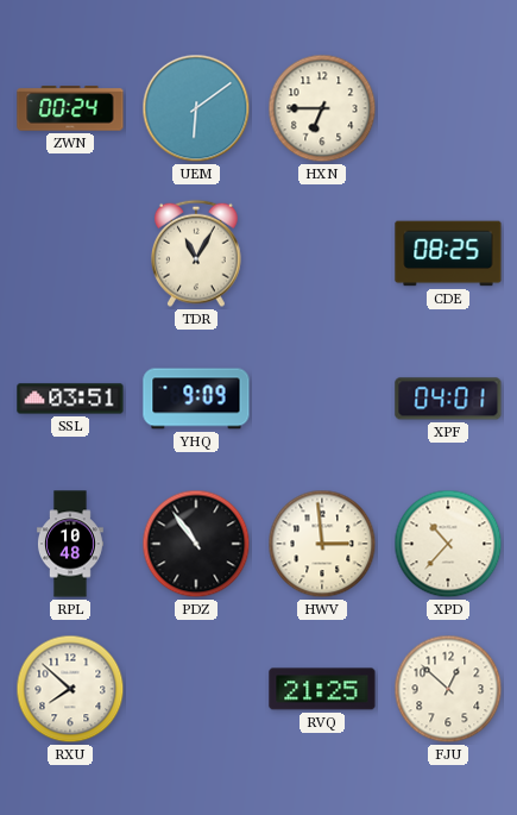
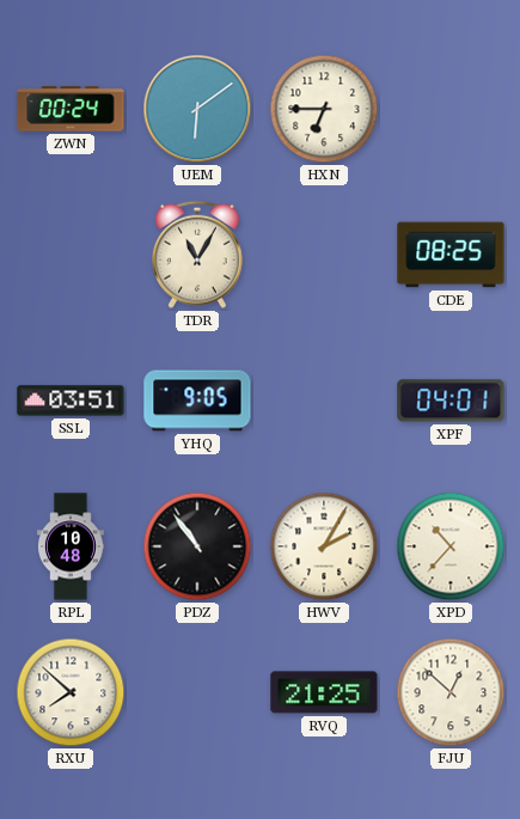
YHQ: 9:09 -> 9:05 (197, 401)
HWV: 2:59 -> 2:05 (324, 546)
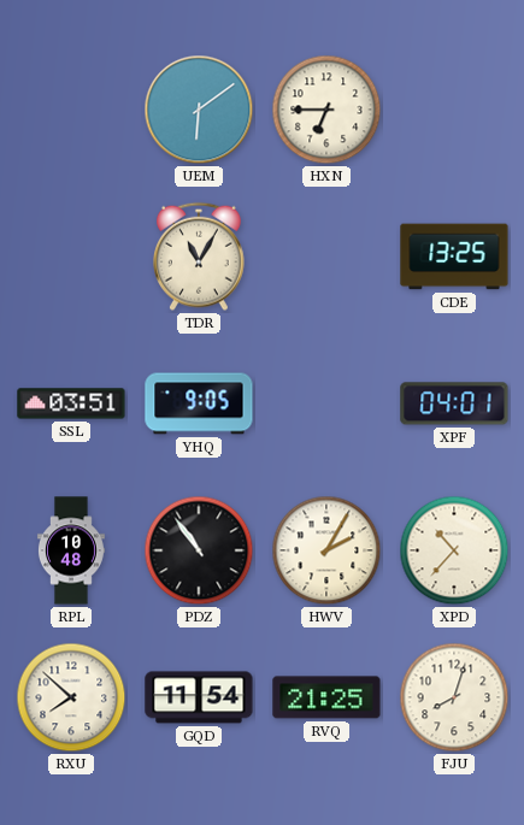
ZWN: 00:24 -> none (71, 109)
CDE: 08:25 -> 13:25 (454, 257)
GQD: none -> 11:54 (199, 697)
FJU: 12:52 -> 8:03 (454, 697)
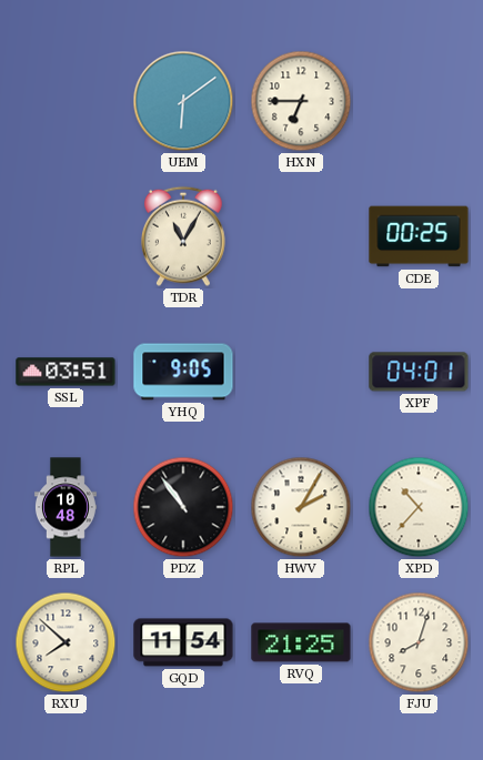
CDE: 13:25 -> 00:25 (419, 236)
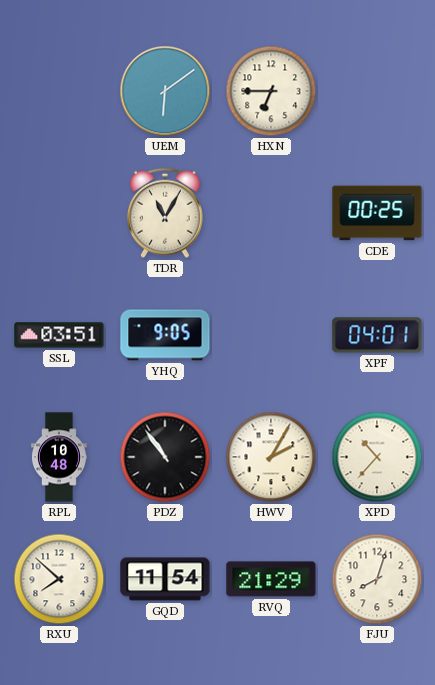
RVQ: 21:25 -> 21:29 (271, 579)
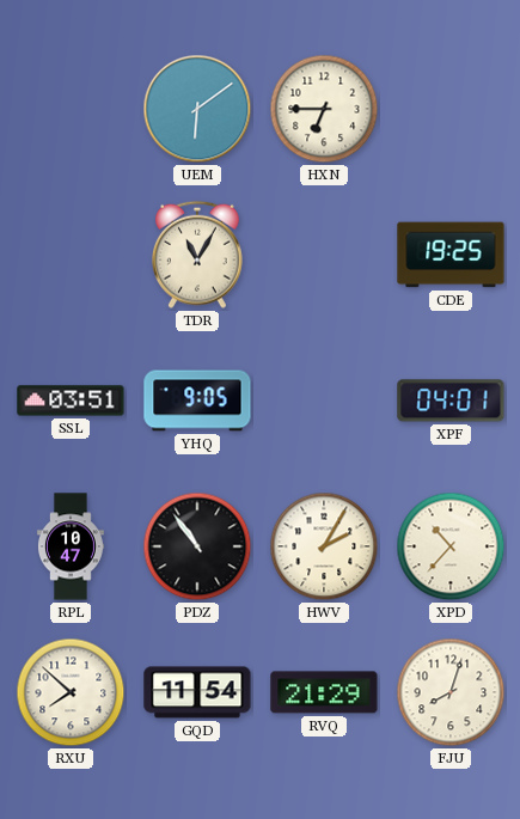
CDE: 00:25 -> 19:25 (451, 255)
RPL: 10:48 -> 10:47 (71, 546)
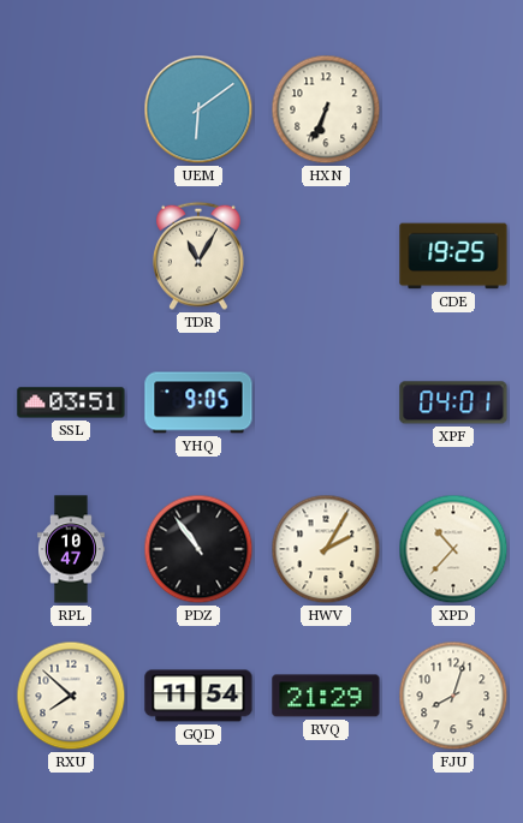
HXN: 6:45 -> 6:34 (326, 109)
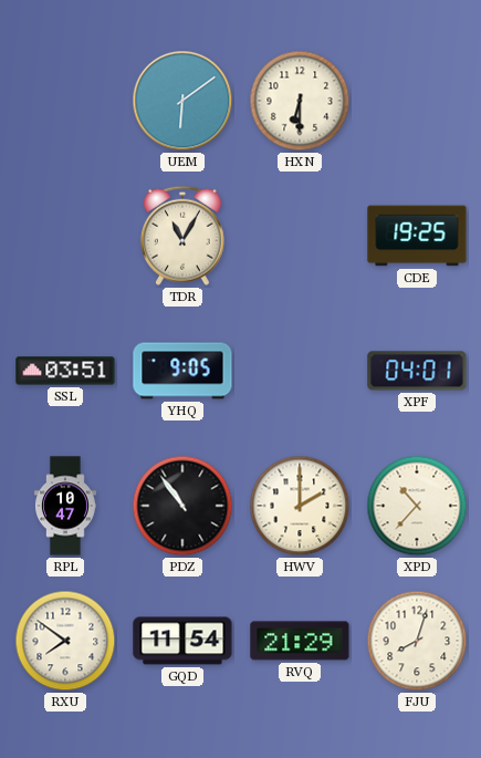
HXN: 6:34 -> 6:30 (300, 101)
HWV: 2:05 -> 2:00 (300, 506)
RXU: 7:52 -> 7:51 (65, 641)
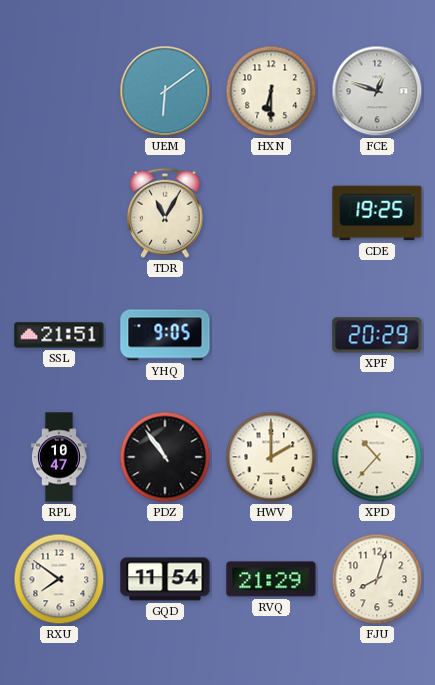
FCE: none -> 12:48 (377, 91)
SSL: 03:51 -> 21:51 (59, 335)
XPF: 04:01 -> 20:29 (377, 335)
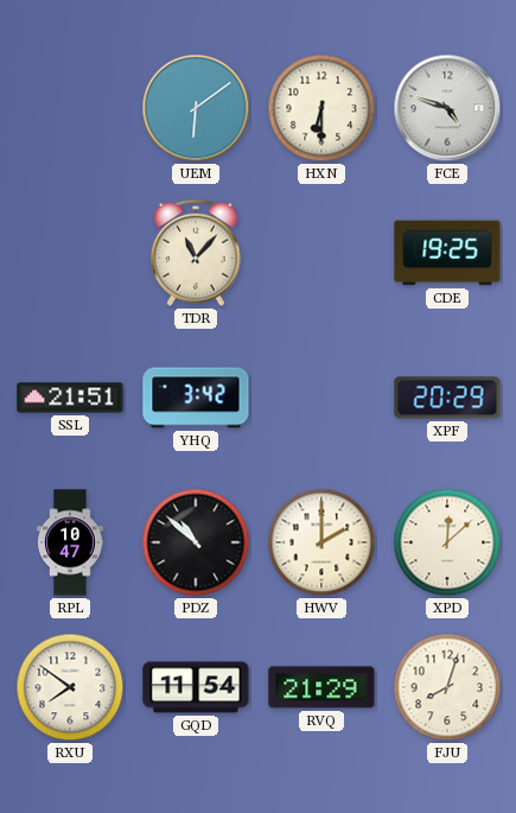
FCE: 12:48 -> 4:48 (447, 108)
TDR: 11:05 -> 11:07 (197, 253)
YHQ: 9:05 -> 3:42 (196, 398)
PDZ: 10:54 -> 10:52 (196, 542)
XPD: 10:37 -> 12:08 (447, 542)
